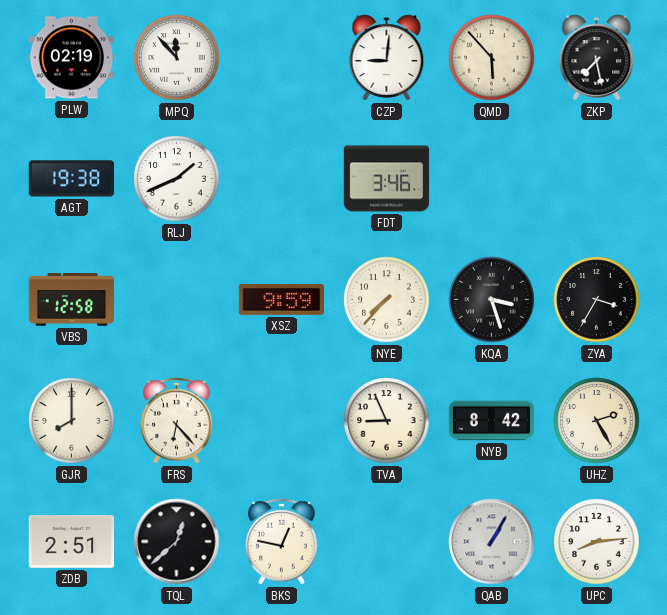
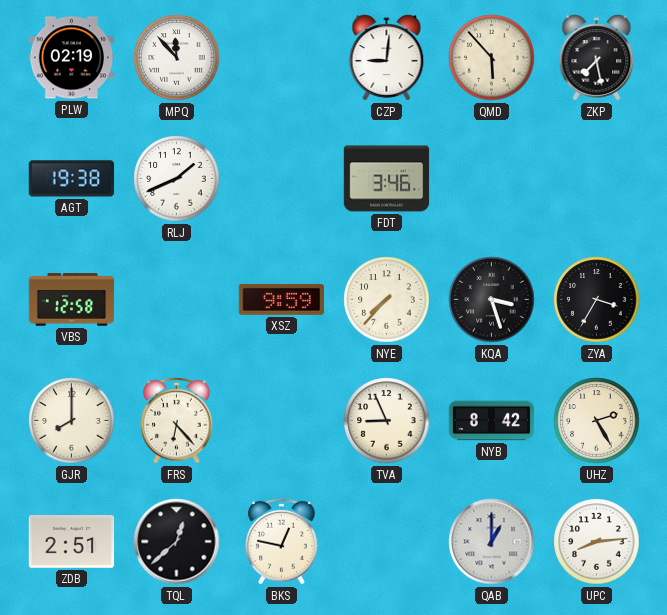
QAB: 1:05 -> 1:00 (492, 542)
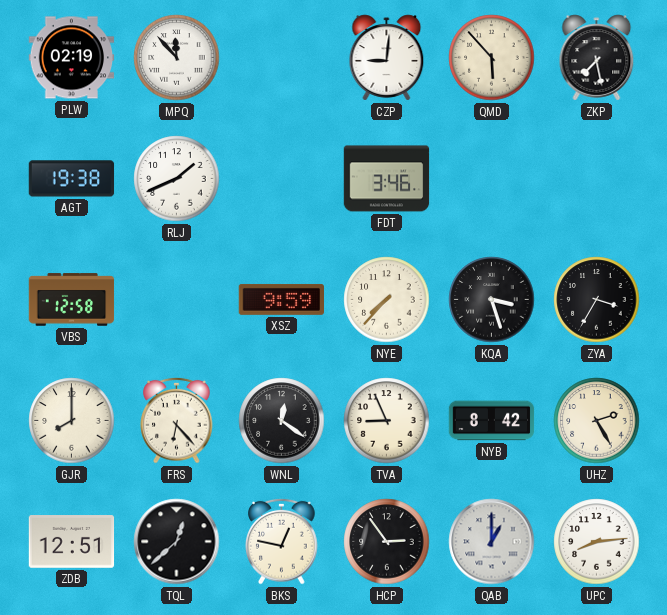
WNL: none -> 12:21 (282, 421)
ZDB: 2:51 -> 12:51 (72, 542)
HCP: none -> 2:54 (387, 542)
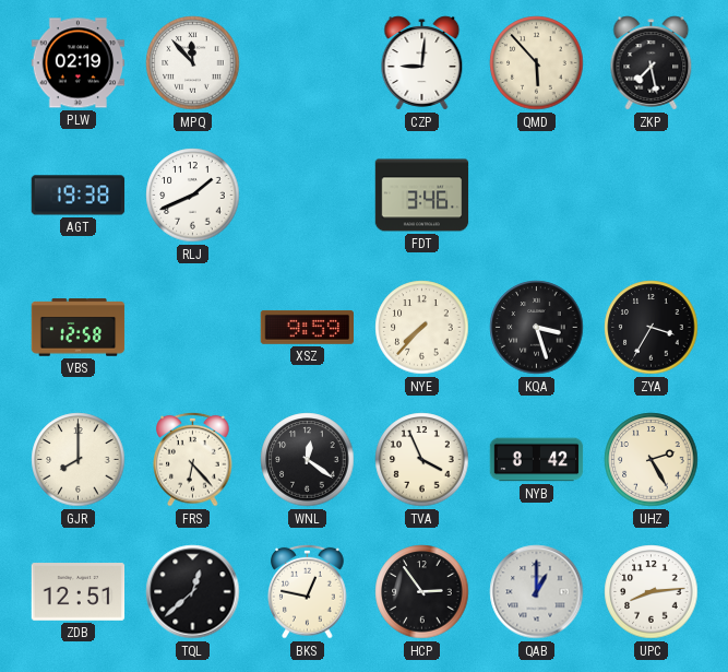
TVA: 8:56 -> 3:56 (422, 460)
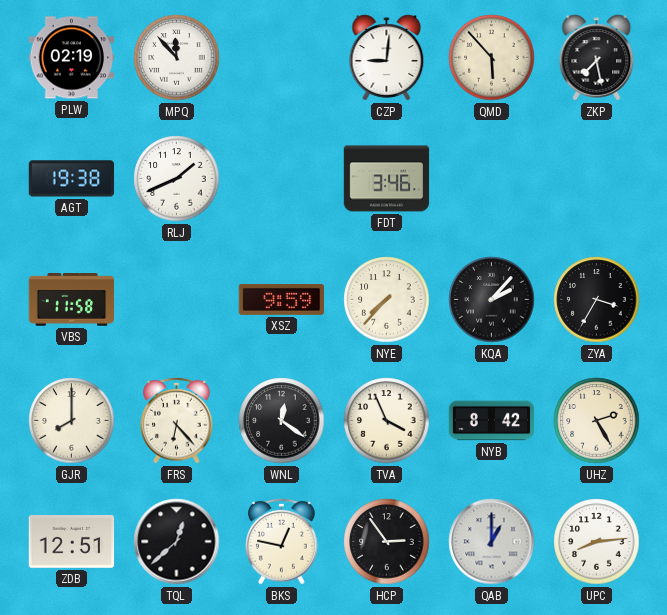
VBS: 12:58 -> 11:58 (72, 300)
KQA: 3:27 -> 2:07 (492, 300)
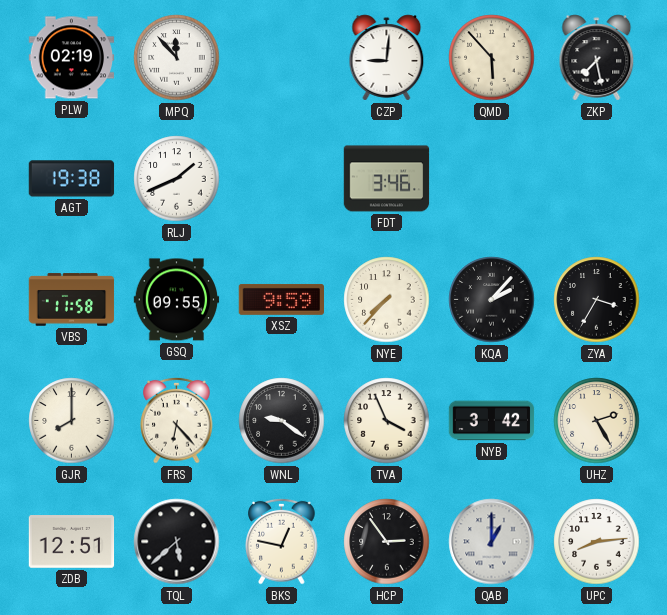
GSQ: none -> 09:55 (177, 300)
WNL: 12:21 -> 9:21 (282, 421)
NYB: 8:42 -> 3:42 (492, 421)
TQL: 12:38 -> 5:38 (177, 542)
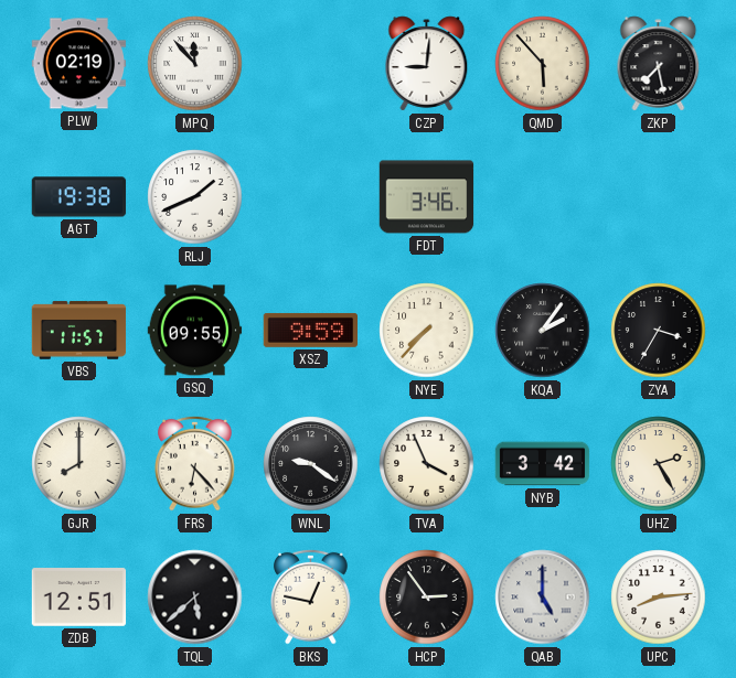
VBS: 11:58 -> 11:57 (79, 331)
KQA: 2:07 -> 2:06 (543, 331)
QAB: 1:00 -> 5:00 (543, 598)
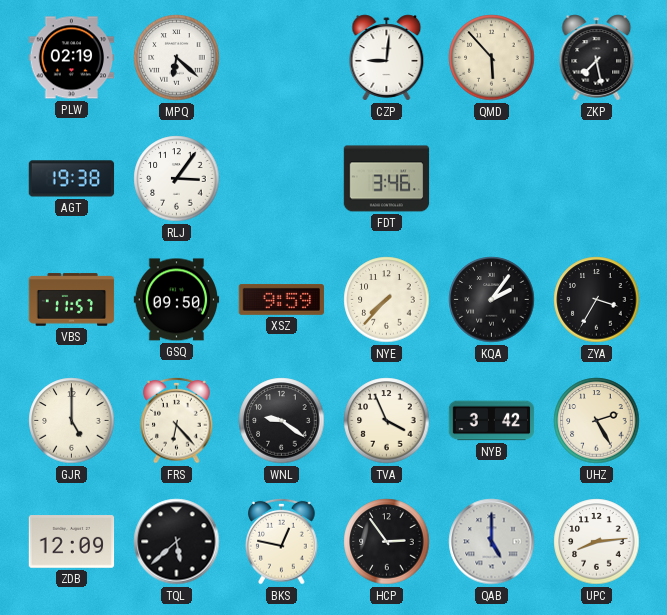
MPQ: 11:53 -> 6:22 (177, 58)
RLJ: 1:41 -> 3:06 (177, 179)
GSQ: 09:55 -> 09:50 (177, 300)
GJR: 8:00 -> 5:00 (72, 421)
ZDB: 12:51 -> 12:09 (72, 542)
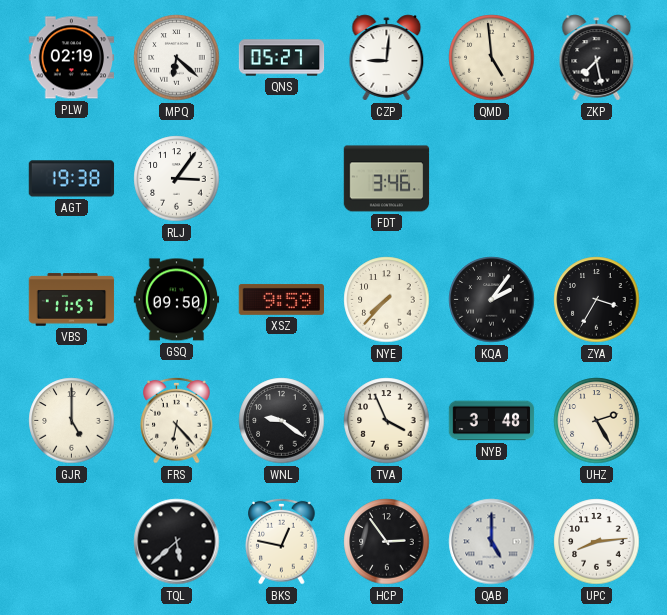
QNS: none -> 05:27 (282, 58)
QMD: 5:53 -> 4:59 (492, 58)
NYB: 3:42 -> 3:48 (492, 421)
ZDB: 12:09 -> none (72, 542)
